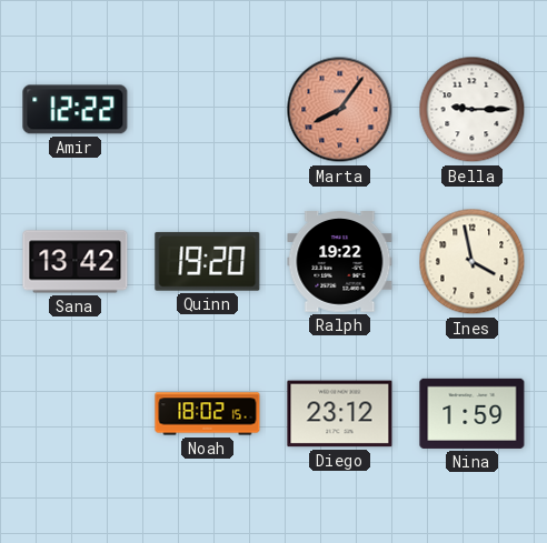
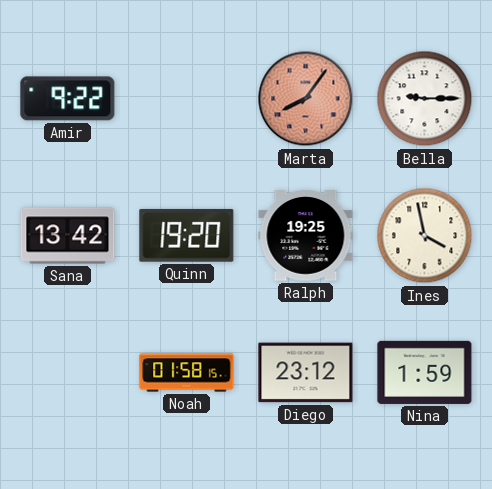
Amir: 12:22 -> 9:22 (68, 99)
Ralph: 19:22 -> 19:25 (306, 236)
Noah: 18:02 -> 01:58 (187, 373)
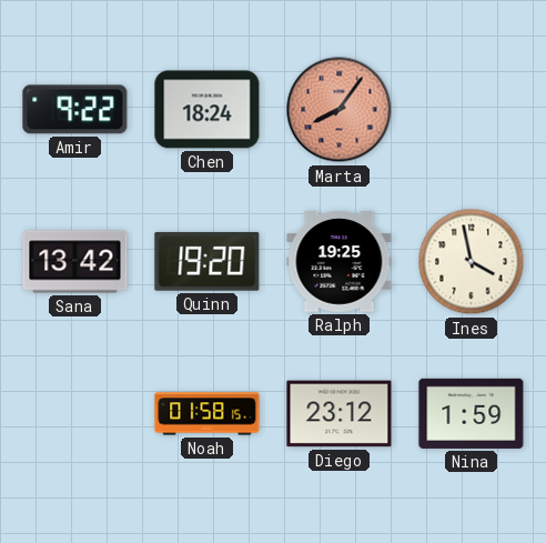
Chen: none -> 18:24 (208, 110)
Bella: 9:15 -> none (425, 99)
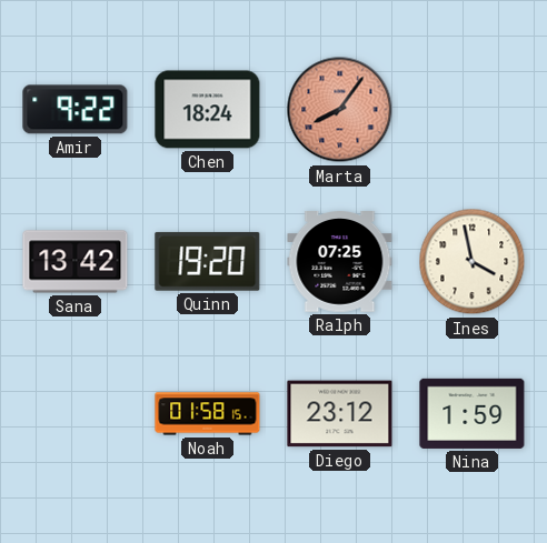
Ralph: 19:25 -> 07:25 (340, 262)
